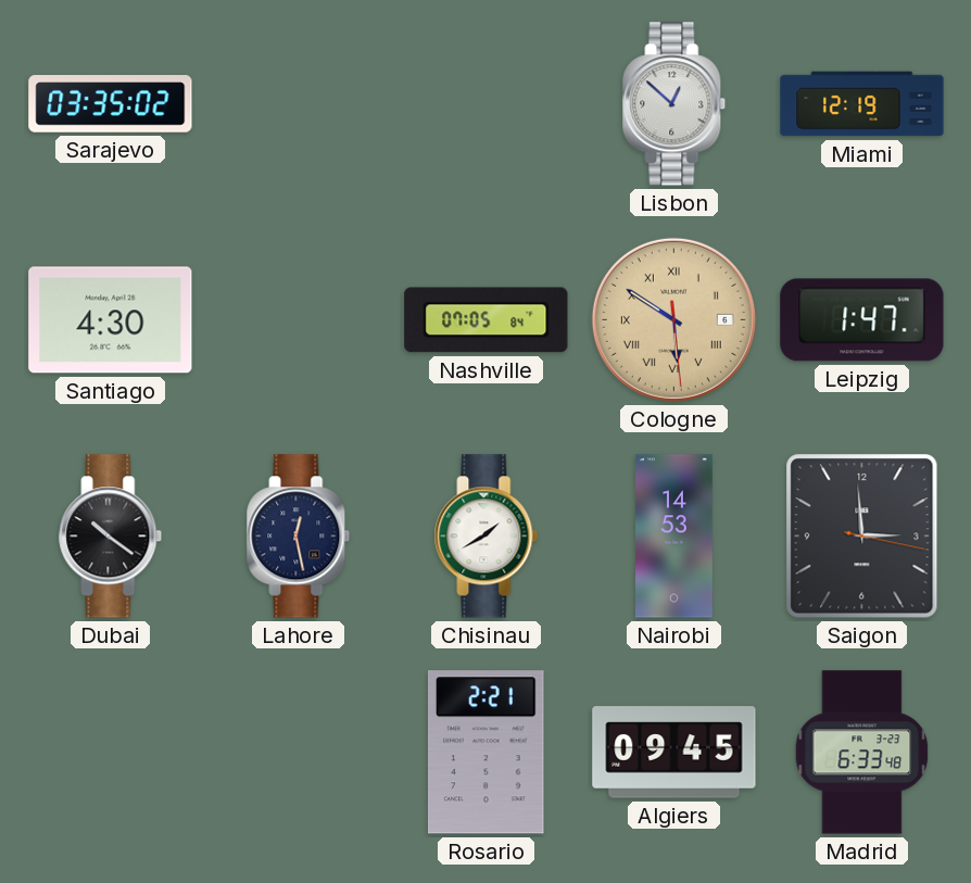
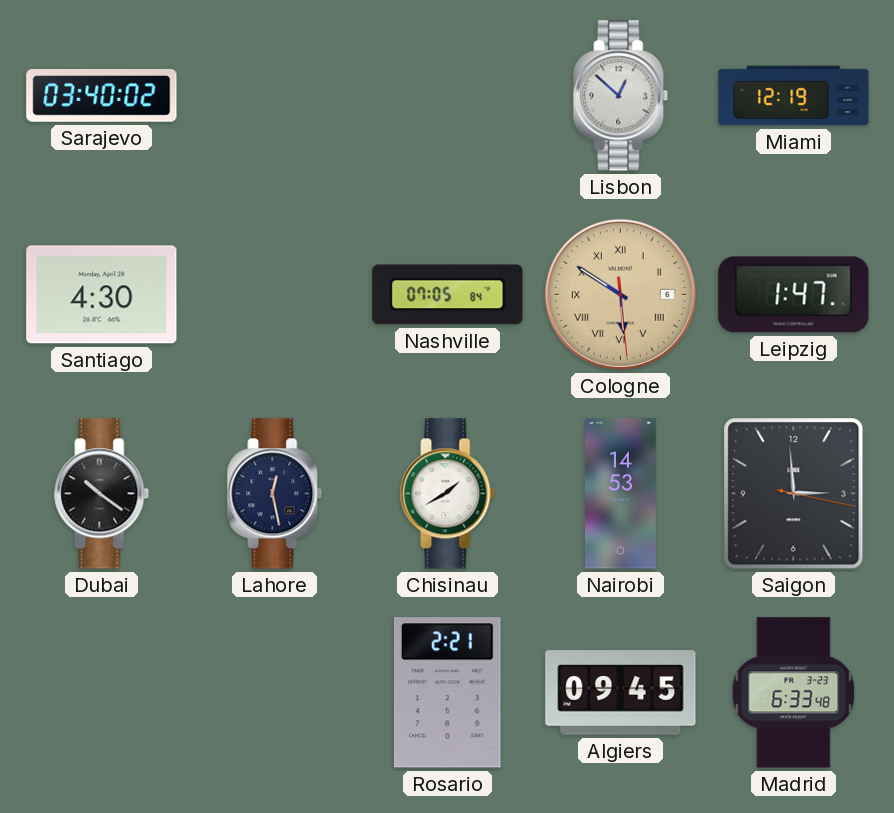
Sarajevo: 03:35 -> 03:40 (102, 96)
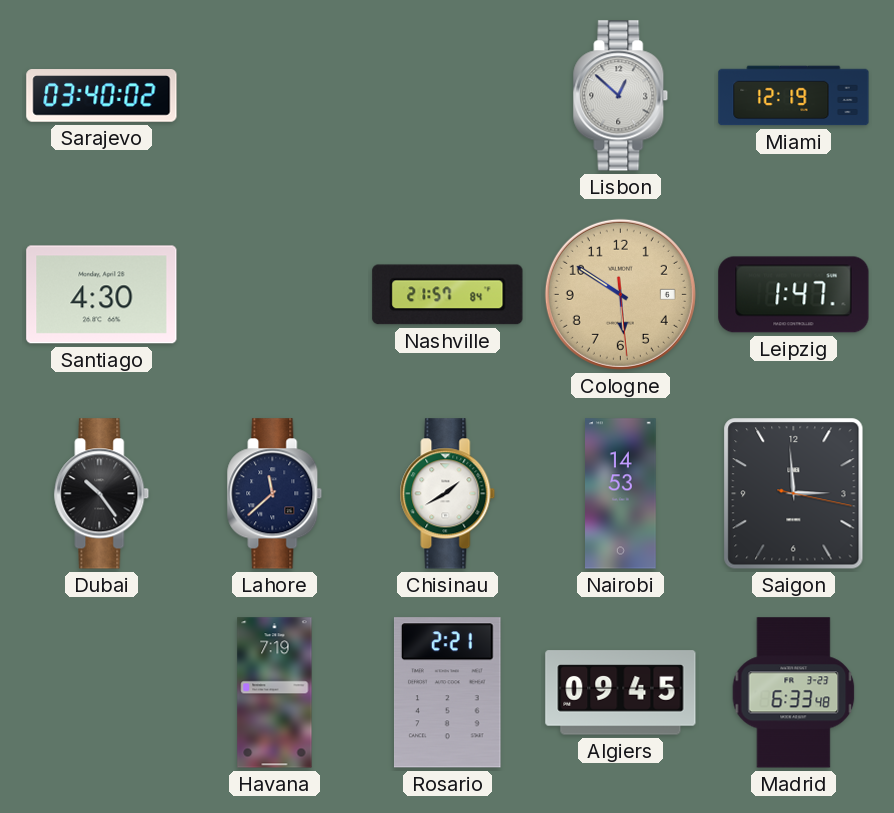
Nashville: 07:05 -> 21:57 (448, 295)
Cologne numerals: Roman -> Arabic (620, 294)
Dubai: 10:21 -> 10:24 (102, 494)
Lahore: 12:28 -> 11:38 (275, 494)
Havana: none -> 7:19 (275, 693)
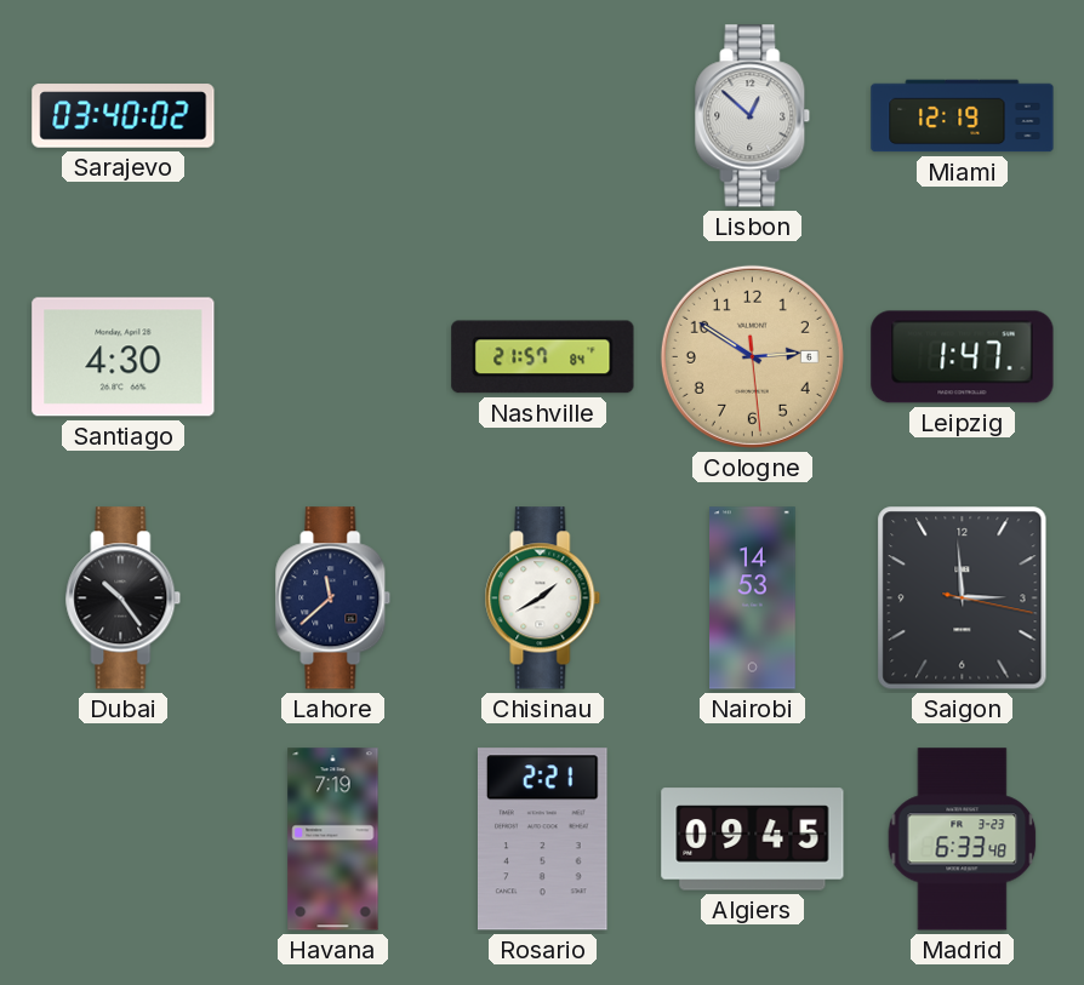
Cologne: 5:50 -> 2:50 (752, 356)
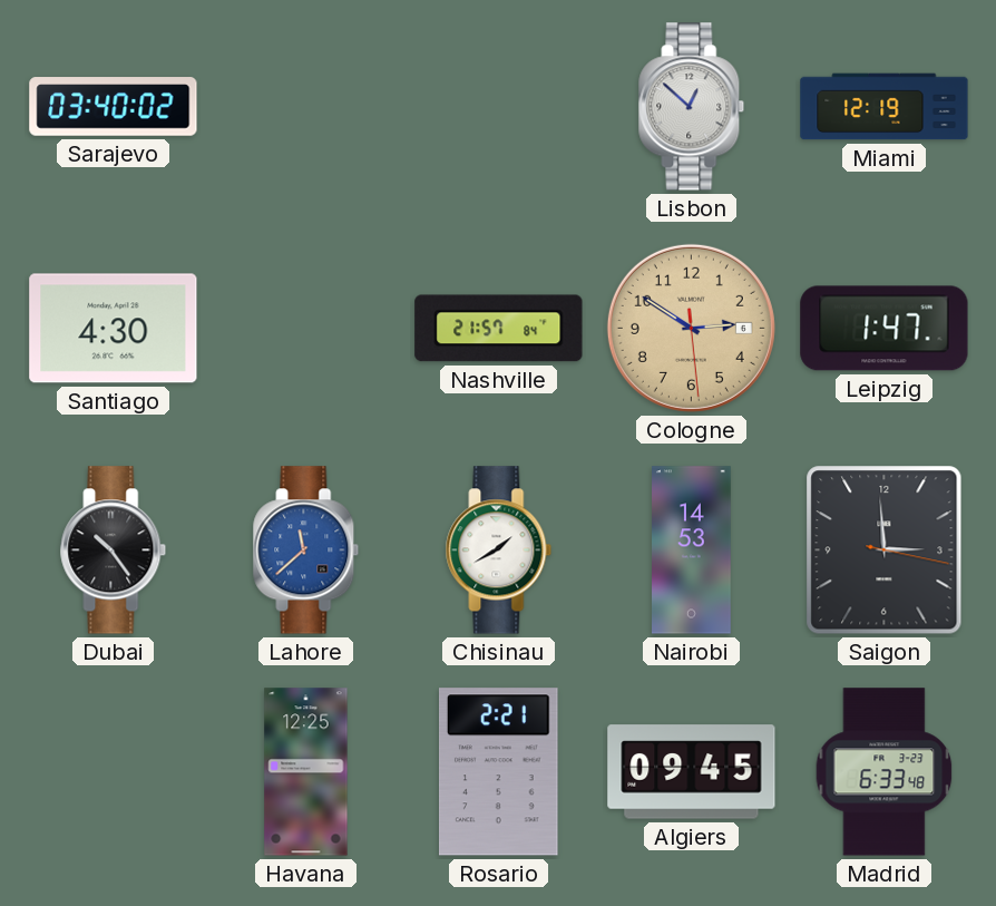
Lahore dial: navy -> blue (306, 551)
Havana: 7:19 -> 12:25 (306, 772)
